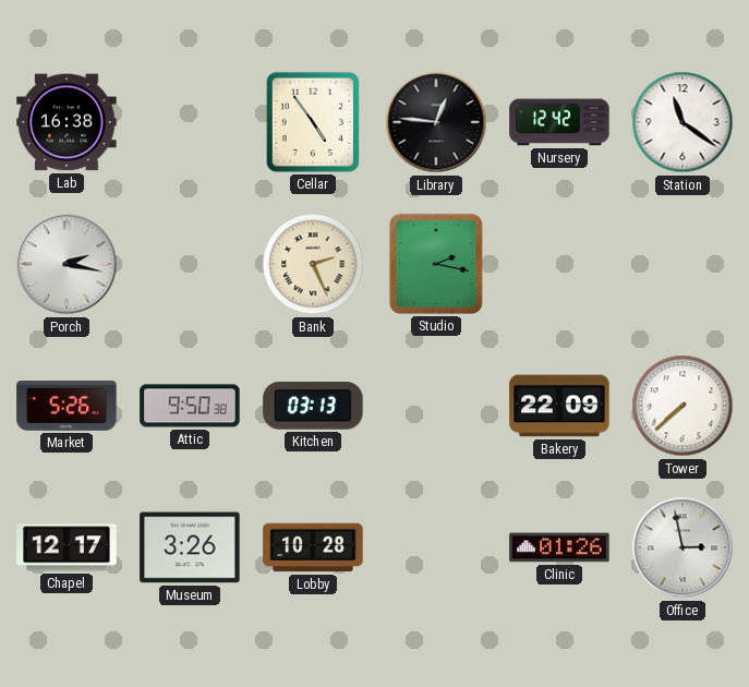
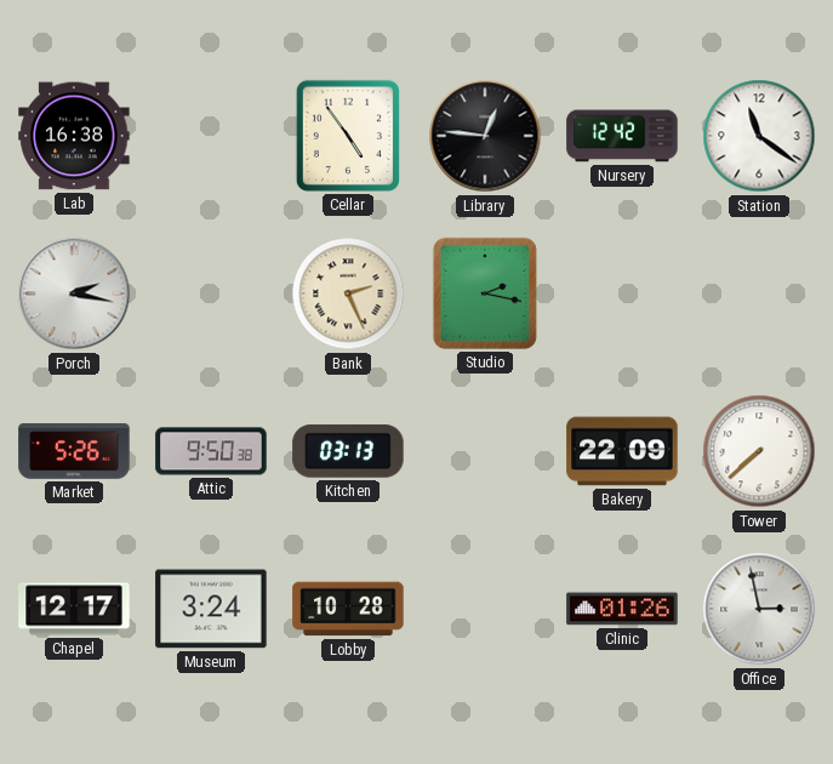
Museum: 3:26 -> 3:24 (211, 609)
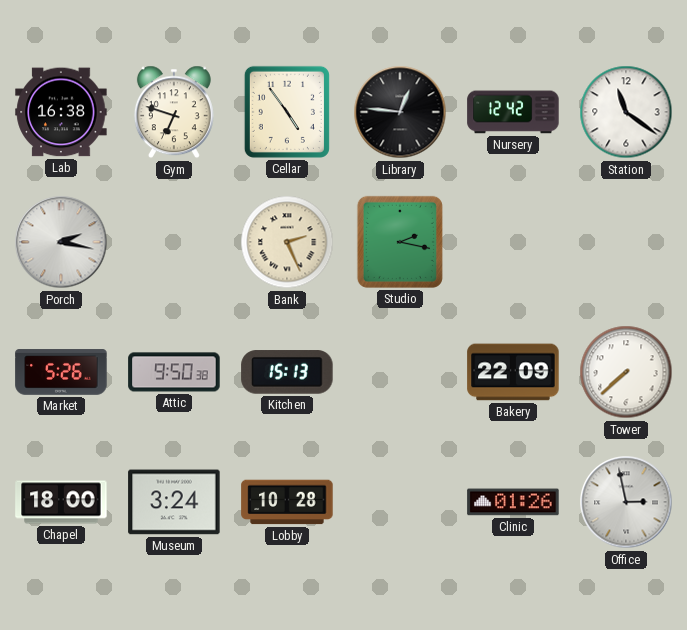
Gym: none -> 6:48 (174, 112)
Kitchen: 03:13 -> 15:13 (287, 372)
Chapel: 12:17 -> 18:00 (61, 502)
